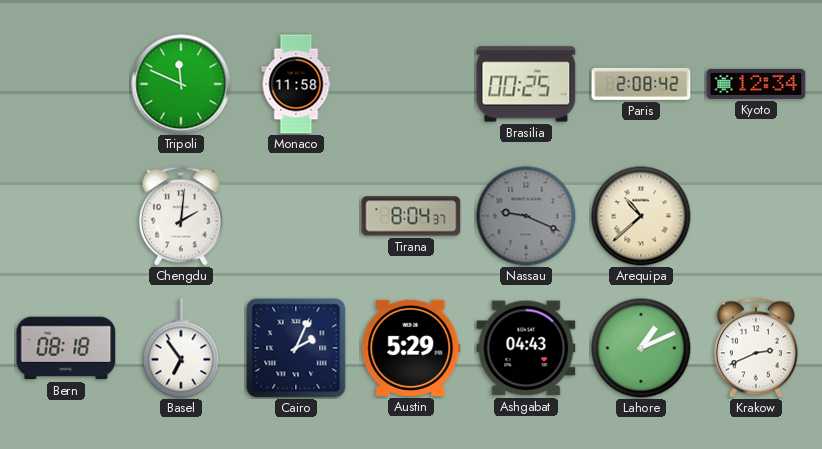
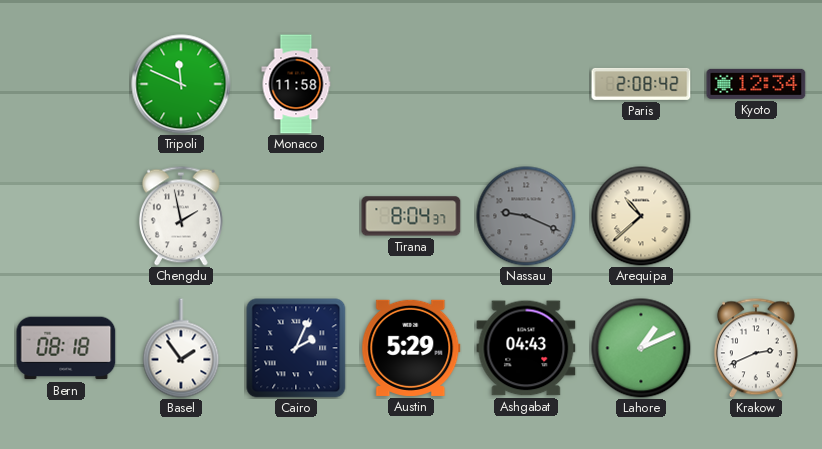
Brasilia: 00:25 -> none (526, 84)
Chengdu: 2:01 -> 1:58 (181, 216)
Basel: 6:54 -> 1:54 (181, 348)
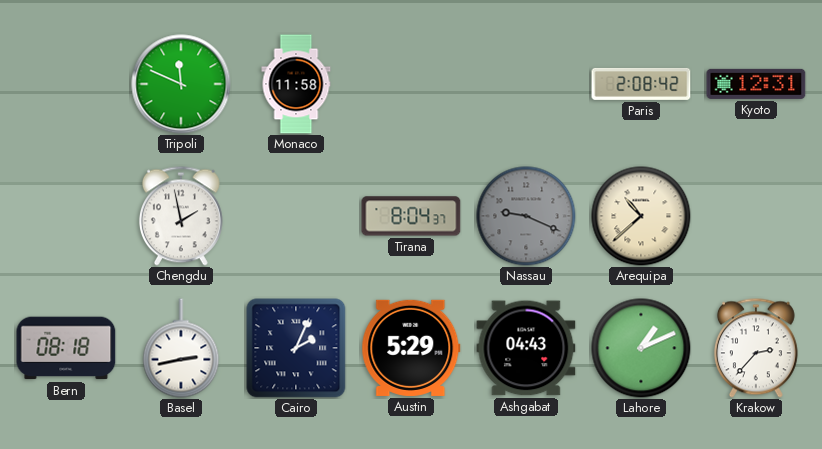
Kyoto: 12:34 -> 12:31 (756, 84)
Basel: 1:54 -> 2:43 (181, 348)
Krakow: 2:41 -> 2:37 (756, 348)
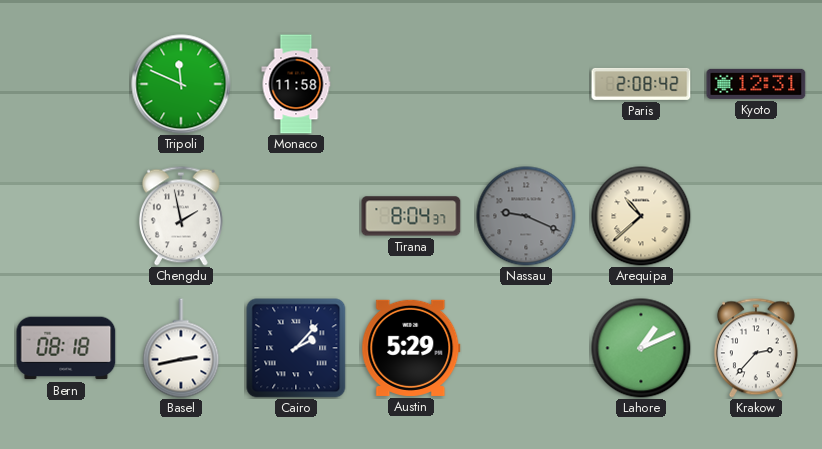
Cairo: 2:04 -> 2:07 (296, 348)
Ashgabat: 04:43 -> none (526, 348)
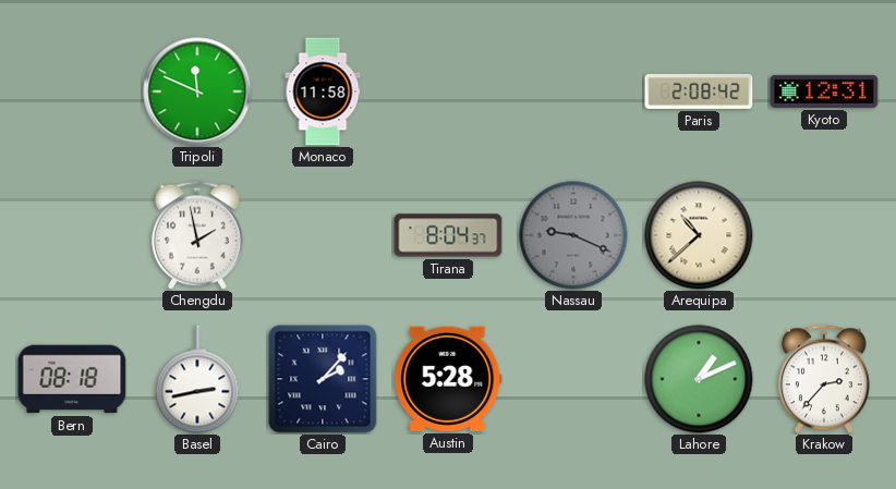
Austin: 5:29 -> 5:28 (448, 379)
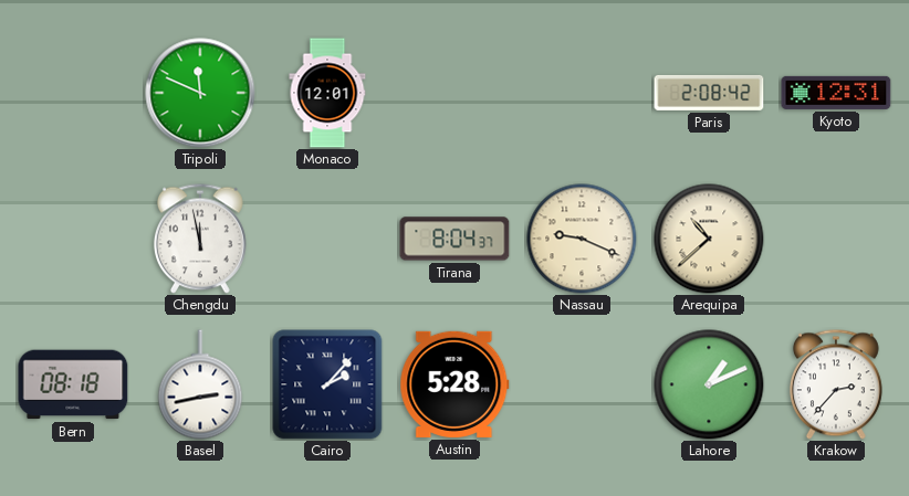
Monaco: 11:58 -> 12:01 (327, 93)
Chengdu: 1:58 -> 11:58 (200, 239)
Nassau dial: grey -> cream (582, 239)
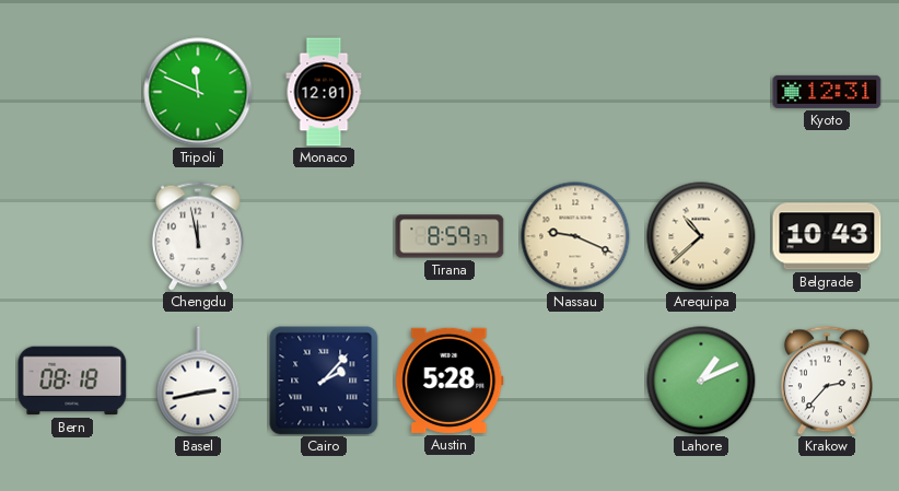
Paris: 2:08 -> none (709, 93)
Tirana: 8:04 -> 8:59 (449, 236)
Belgrade: none -> 10:43 (827, 236)
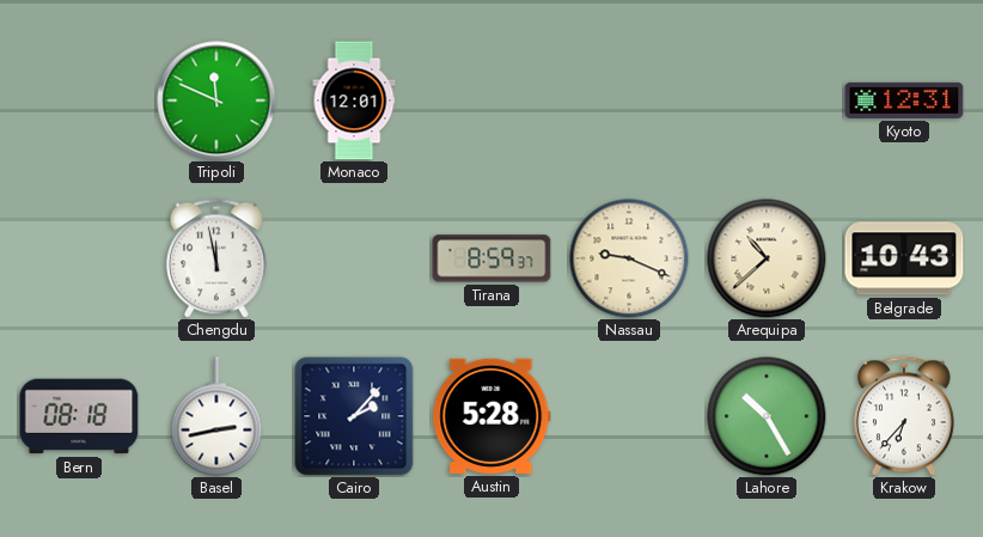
Lahore: 1:11 -> 10:25 (767, 416)
Krakow: 2:37 -> 6:37 (904, 416)
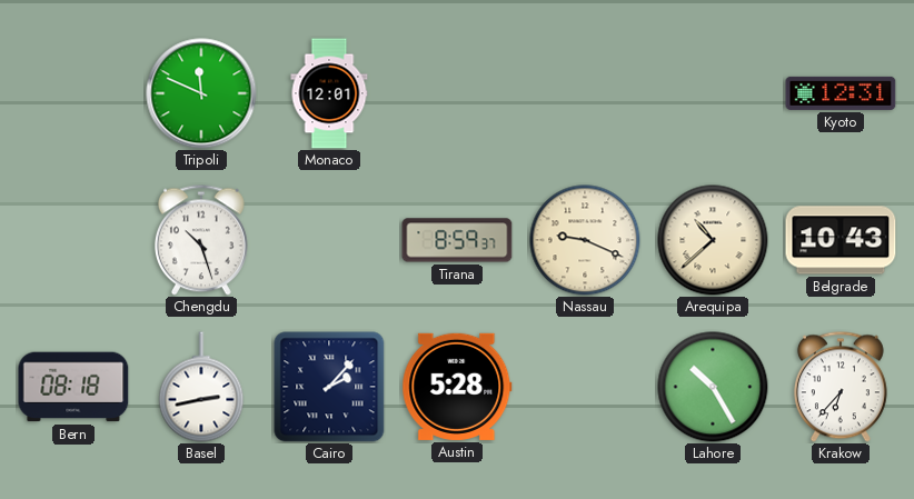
Chengdu: 11:58 -> 10:27 (201, 240)
